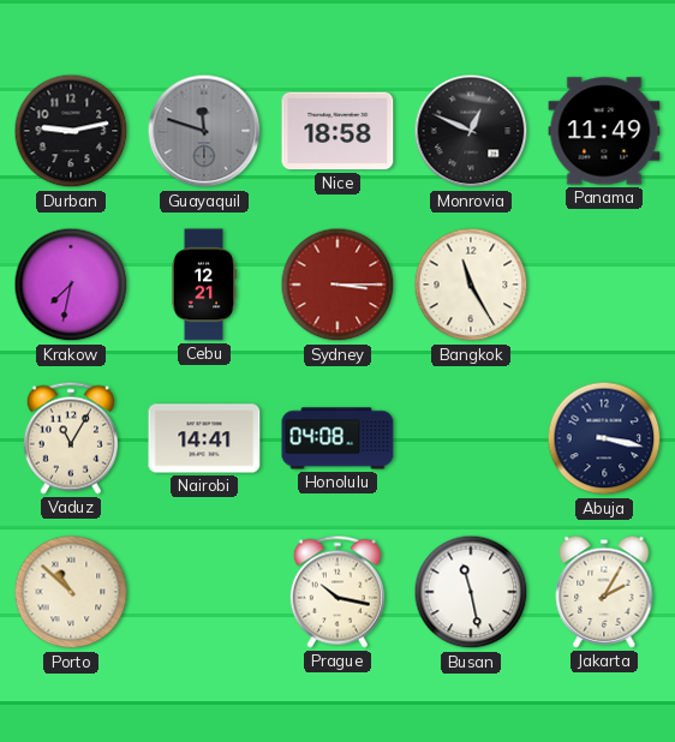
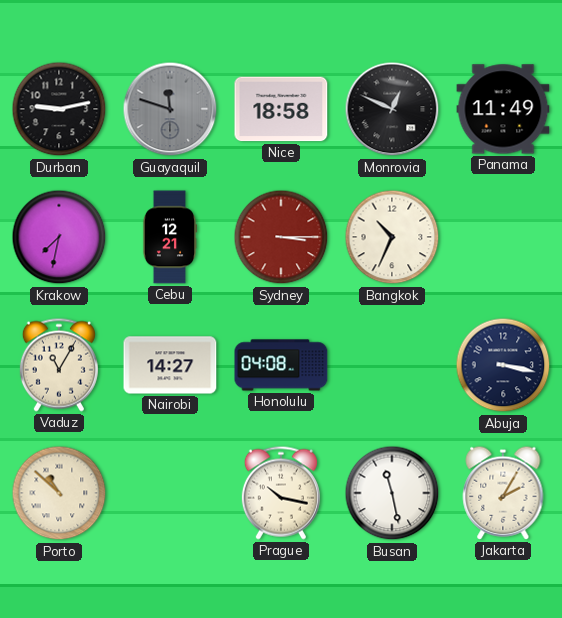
Bangkok: 11:25 -> 10:34 (392, 237)
Nairobi: 14:41 -> 14:27 (170, 365)
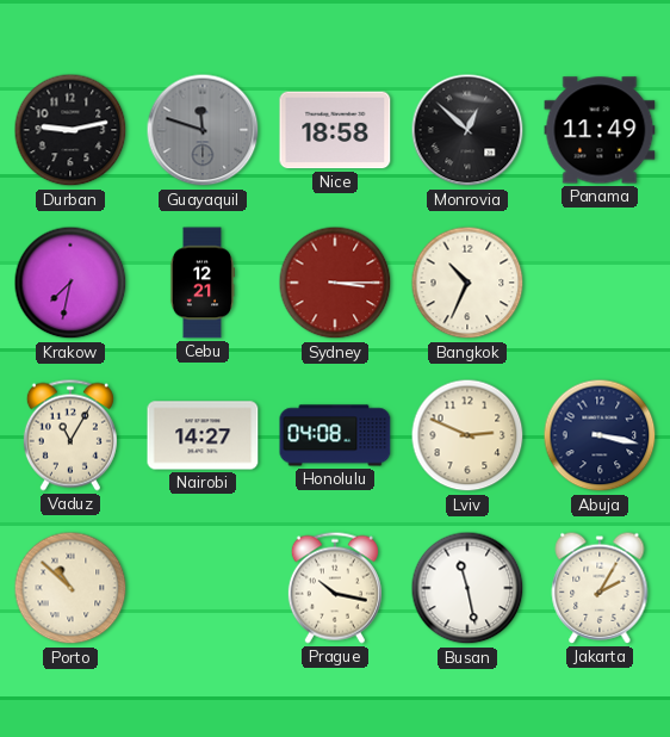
Monrovia: 12:49 -> 12:52 (467, 130)
Lviv: none -> 2:49 (467, 435)
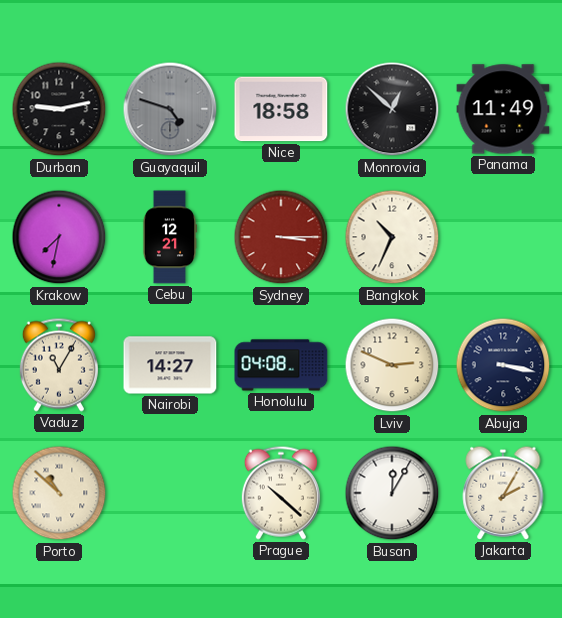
Guayaquil: 11:48 -> 4:48 (170, 109)
Prague: 10:17 -> 10:22 (281, 493)
Busan: 11:28 -> 12:05 (392, 493)
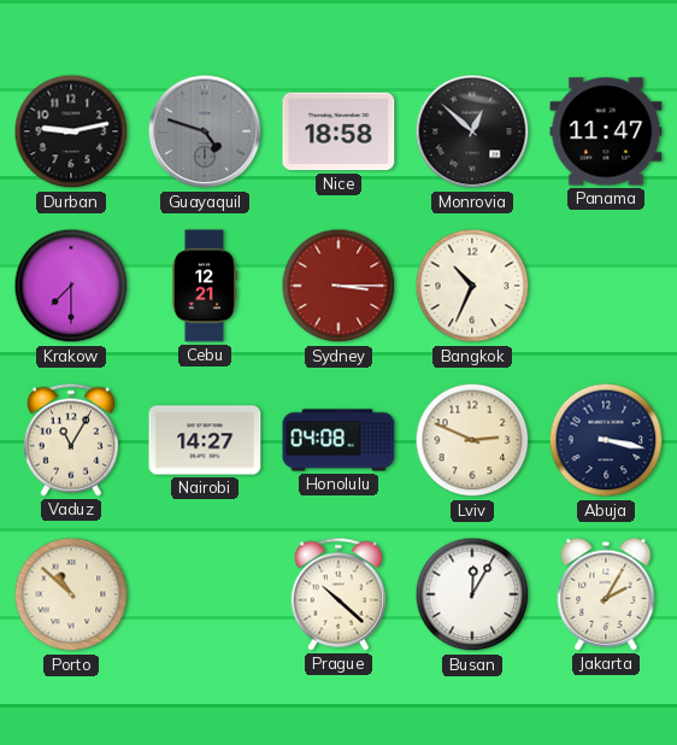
Panama: 11:49 -> 11:47 (606, 131)
Krakow: 7:32 -> 7:30 (71, 286)
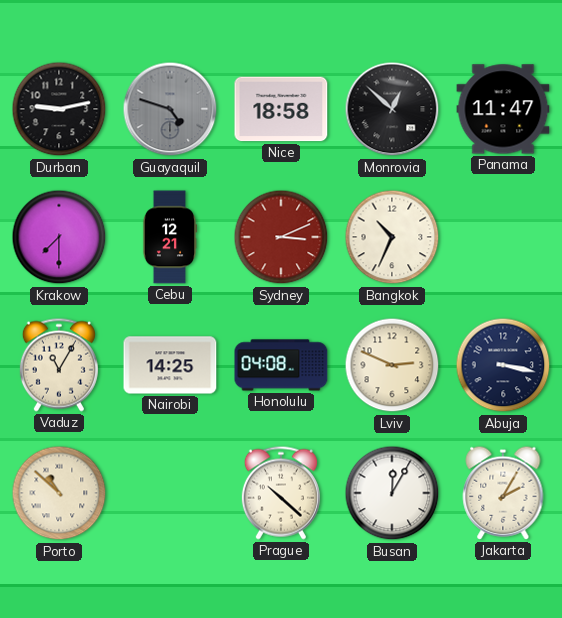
Sydney: 3:15 -> 3:11 (281, 237)
Nairobi: 14:27 -> 14:25 (170, 365)
